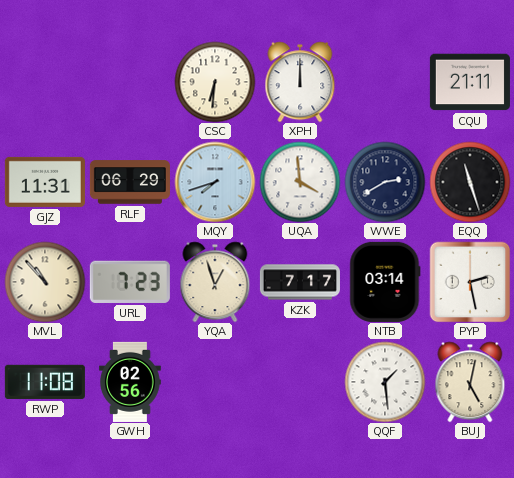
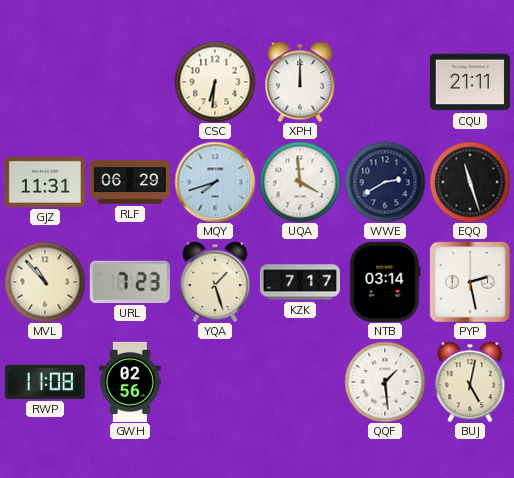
YQA: 12:57 -> 1:27 (215, 282)
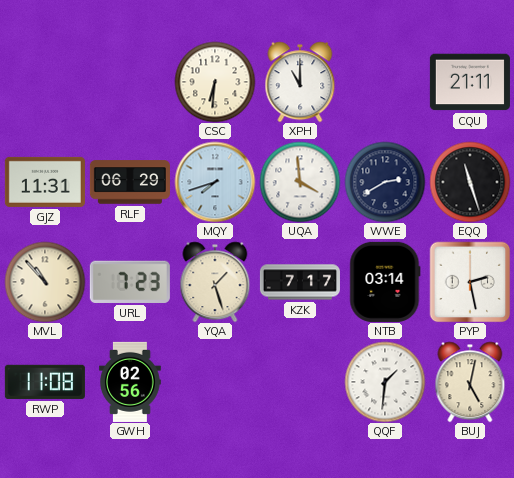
XPH: 12:00 -> 11:00 (300, 82)
QQF: 1:29 -> 1:31 (385, 382)
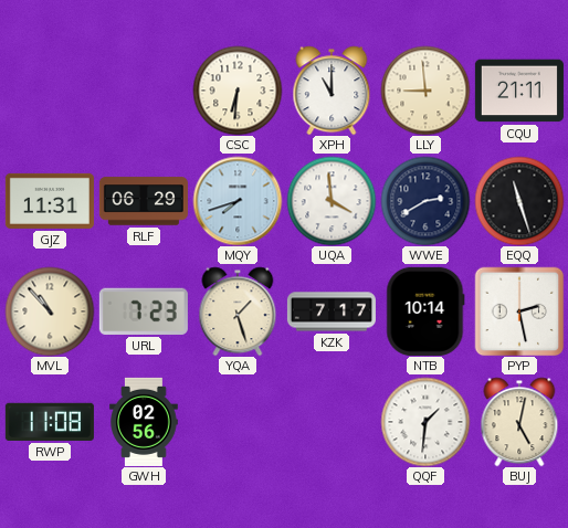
LLY: none -> 8:59 (425, 91)
NTB: 03:14 -> 10:14 (425, 311)
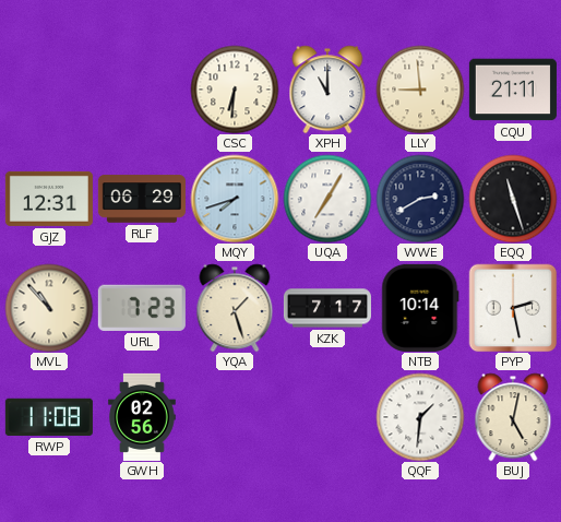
GJZ: 11:31 -> 12:31 (49, 199)
UQA: 3:59 -> 7:05 (327, 199)
